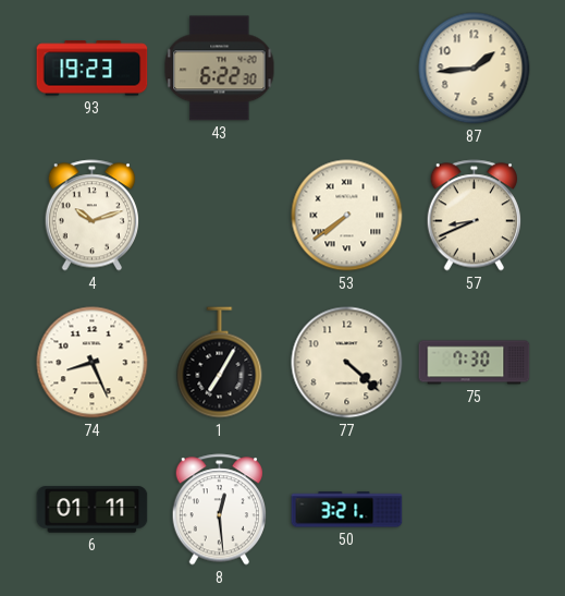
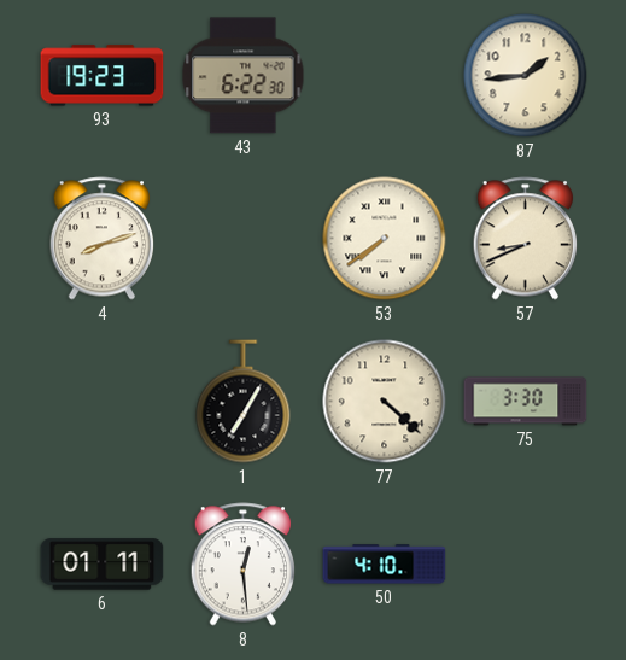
4: 10:12 -> 8:12 (101, 239)
74: 8:26 -> none (93, 363)
75: 7:30 -> 3:30 (526, 402)
50: 3:21 -> 4:10 (385, 565)
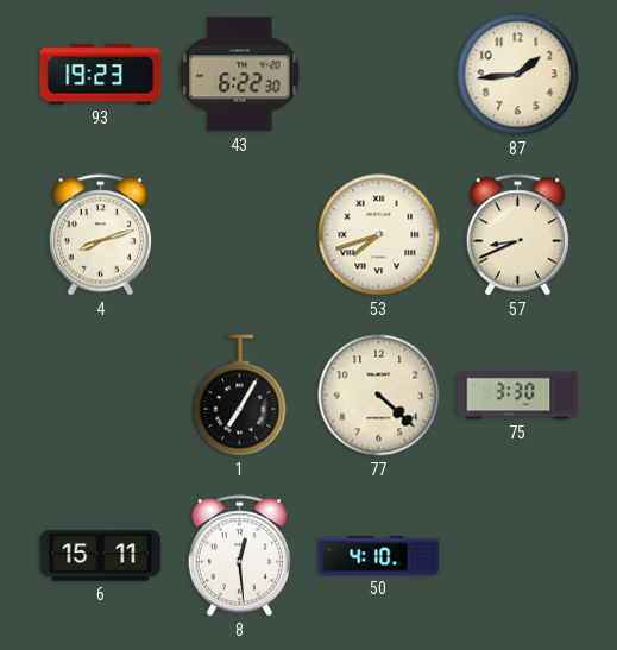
53: 7:39 -> 7:42 (379, 235)
6: 01:11 -> 15:11 (101, 556)
